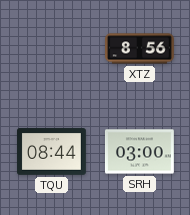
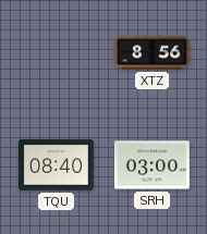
TQU: 08:44 -> 08:40 (57, 165)
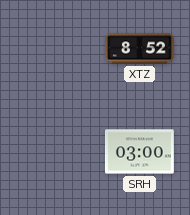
XTZ: 8:56 -> 8:52 (140, 49)
TQU: 08:40 -> none (57, 165)
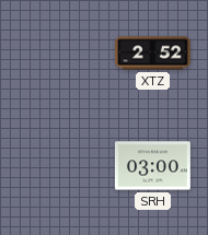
XTZ: 8:52 -> 2:52 (153, 54)
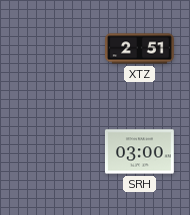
XTZ: 2:52 -> 2:51 (140, 49)
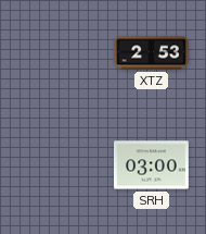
XTZ: 2:51 -> 2:53 (152, 53)
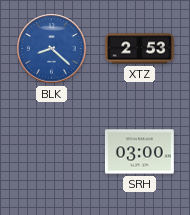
BLK: none -> 8:22 (52, 49)
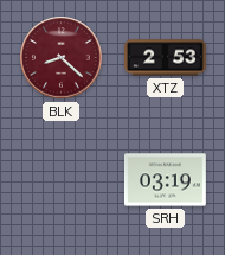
BLK dial: blue -> burgundy (62, 58)
SRH: 03:00 -> 03:19 (165, 180)
